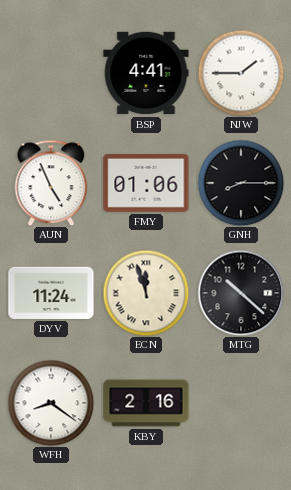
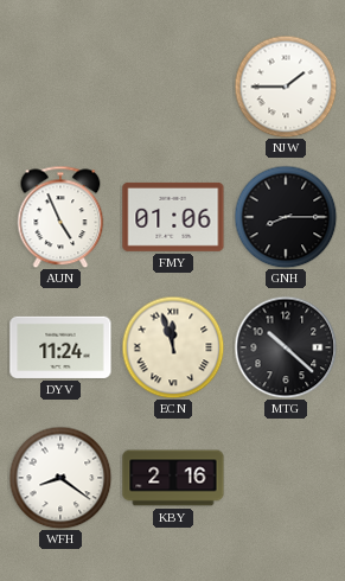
BSP: 4:41 -> none (146, 73)
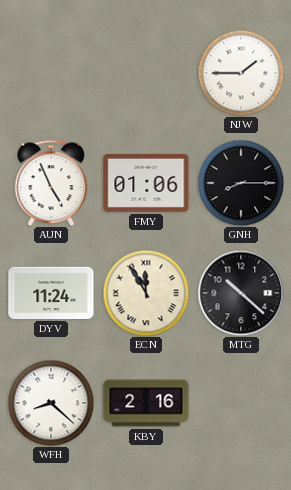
ECN: 11:57 -> 11:55 (146, 293)
WFH: 8:21 -> 8:22 (51, 403)
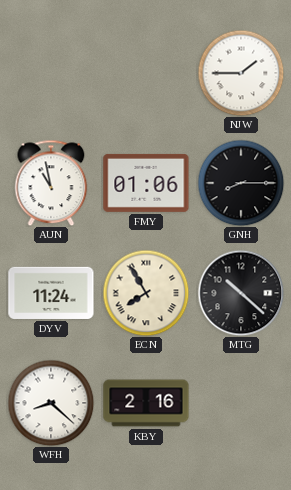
AUN: 4:56 -> 10:58 (51, 183)
ECN: 11:55 -> 7:55 (146, 293)
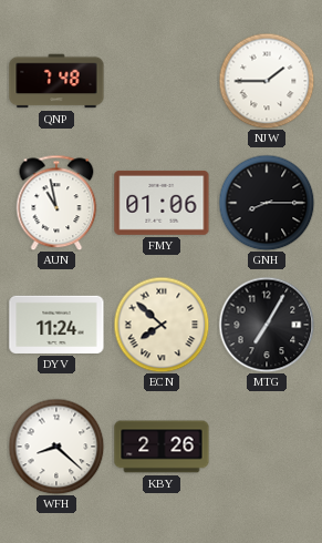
QNP: none -> 7:48 (56, 81)
ECN: 7:55 -> 7:52 (162, 325)
MTG: 10:22 -> 7:05 (267, 325)
KBY: 2:16 -> 2:26 (162, 447)
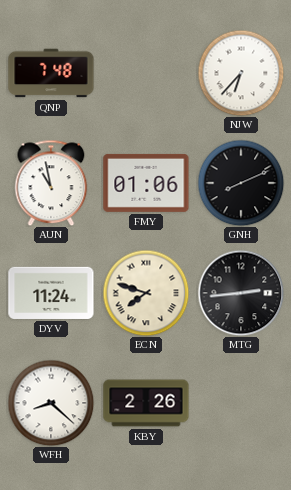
NJW: 1:45 -> 6:37 (241, 73)
GNH: 8:15 -> 8:11 (241, 183)
ECN: 7:52 -> 7:48 (146, 293)
MTG: 7:05 -> 2:44 (241, 293)
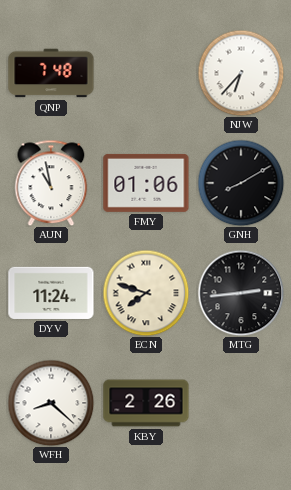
GNH: 8:11 -> 8:10 (241, 183)
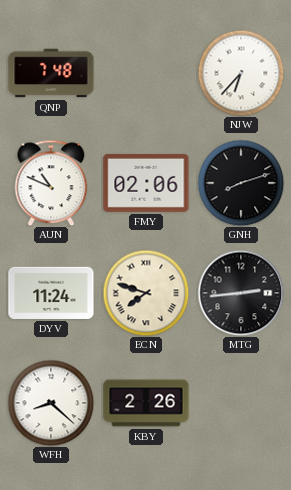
AUN: 10:58 -> 10:49 (51, 183)
FMY: 01:06 -> 02:06 (146, 183)
GNH: 8:10 -> 8:12 (241, 183)
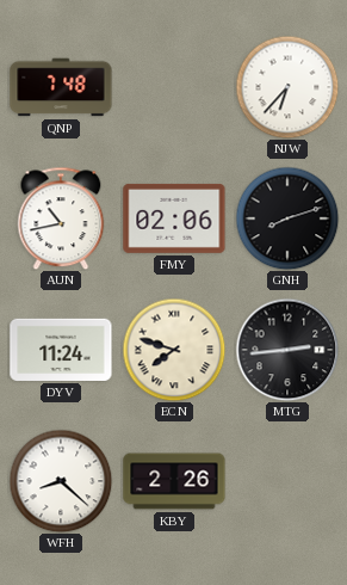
AUN: 10:49 -> 10:43 (61, 218)
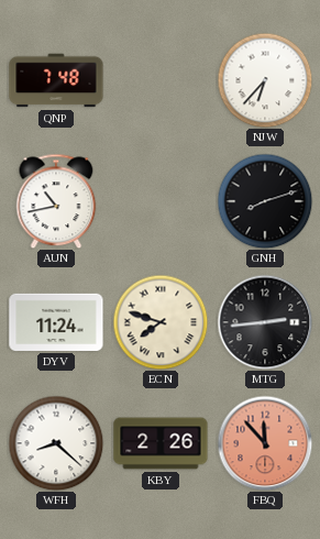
FMY: 02:06 -> none (174, 218)
FBQ: none -> 11:53 (265, 443)
